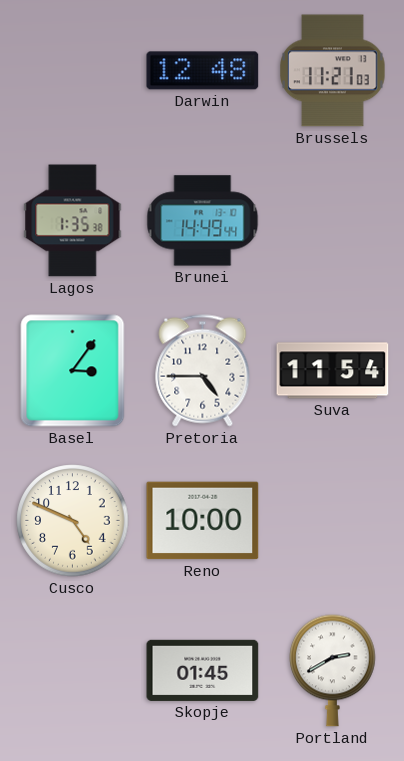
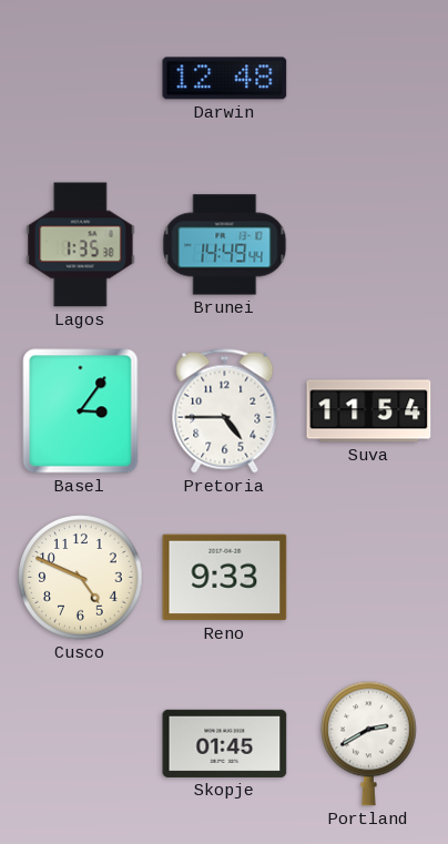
Brussels: 11:21 -> none (333, 71)
Reno: 10:00 -> 9:33 (225, 578)
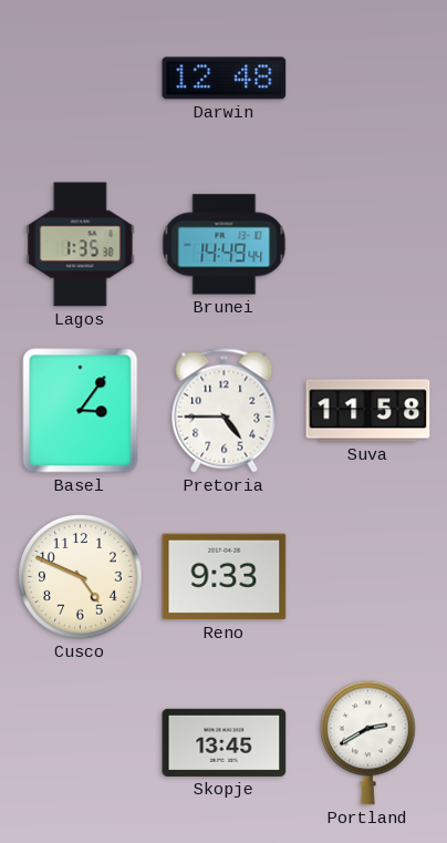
Suva: 11:54 -> 11:58 (368, 411)
Skopje: 01:45 -> 13:45 (225, 742)
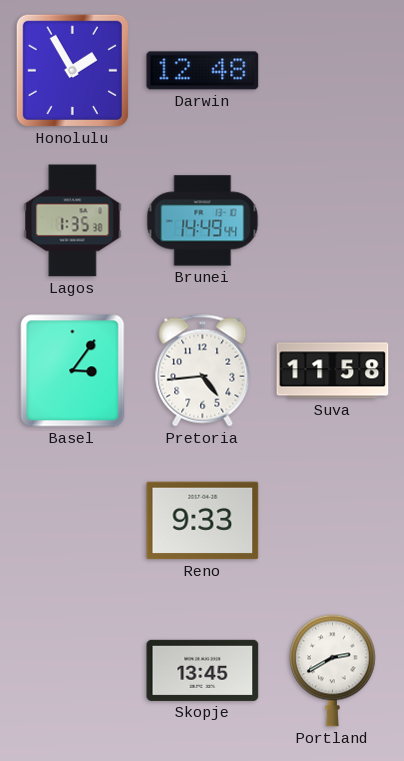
Honolulu: none -> 1:55 (72, 70)
Pretoria: 4:45 -> 4:44 (203, 371)
Cusco: 4:49 -> none (81, 577)
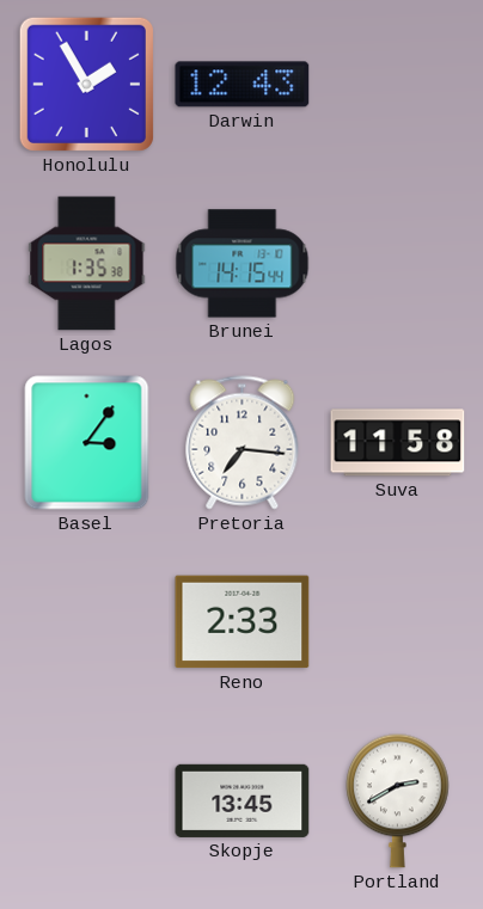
Darwin: 12:48 -> 12:43 (243, 85)
Brunei: 14:49 -> 14:15 (243, 264)
Pretoria: 4:44 -> 7:16 (243, 443)
Reno: 9:33 -> 2:33 (243, 622)
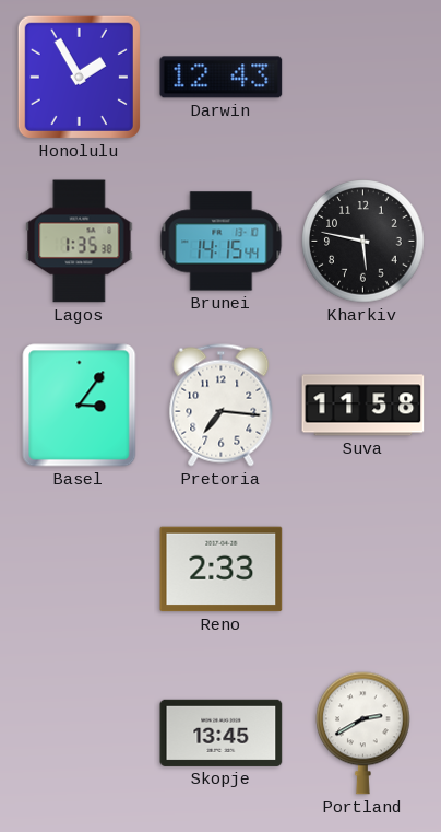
Kharkiv: none -> 5:47 (363, 242)
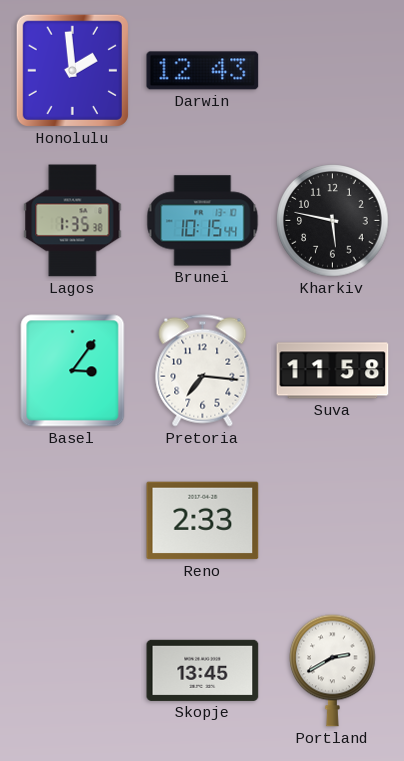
Honolulu: 1:55 -> 1:59 (72, 70)
Brunei: 14:15 -> 10:15 (203, 221)
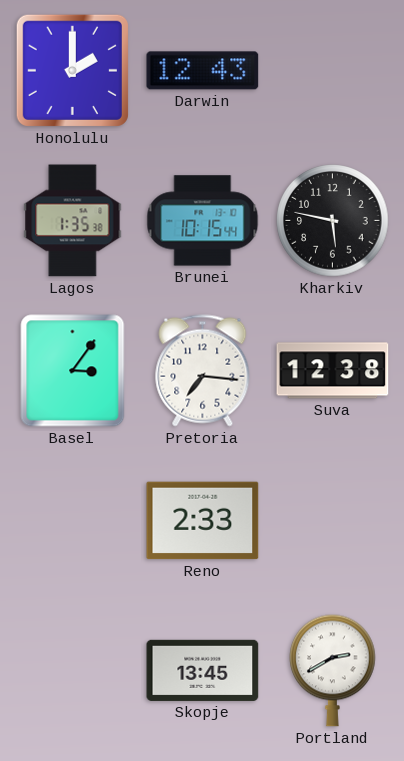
Honolulu: 1:59 -> 2:00 (72, 70)
Suva: 11:58 -> 12:38 (333, 371)
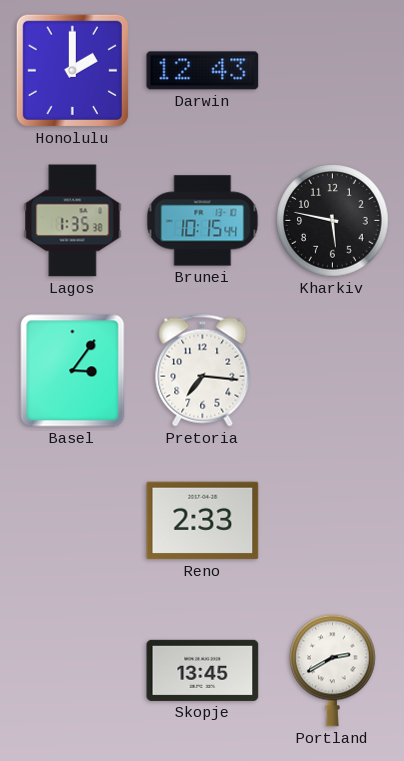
Suva: 12:38 -> none (333, 371)
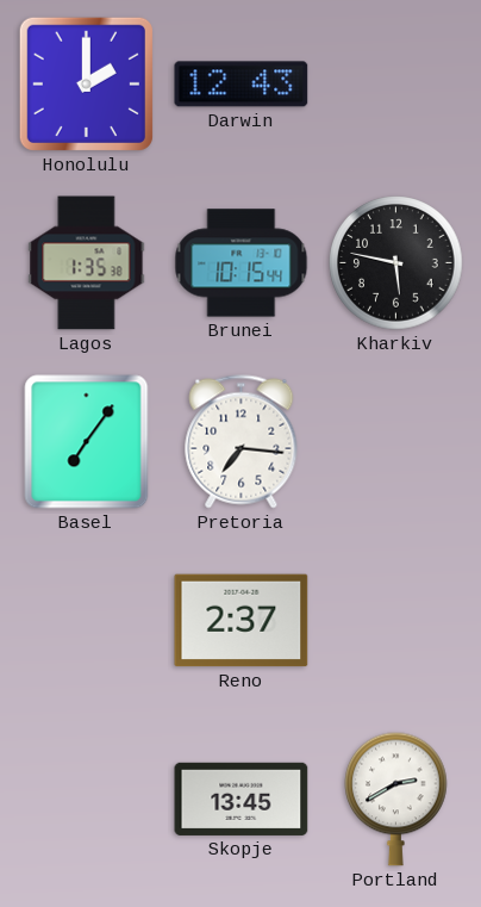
Basel: 3:06 -> 7:06 (87, 442)
Reno: 2:33 -> 2:37 (242, 621)
